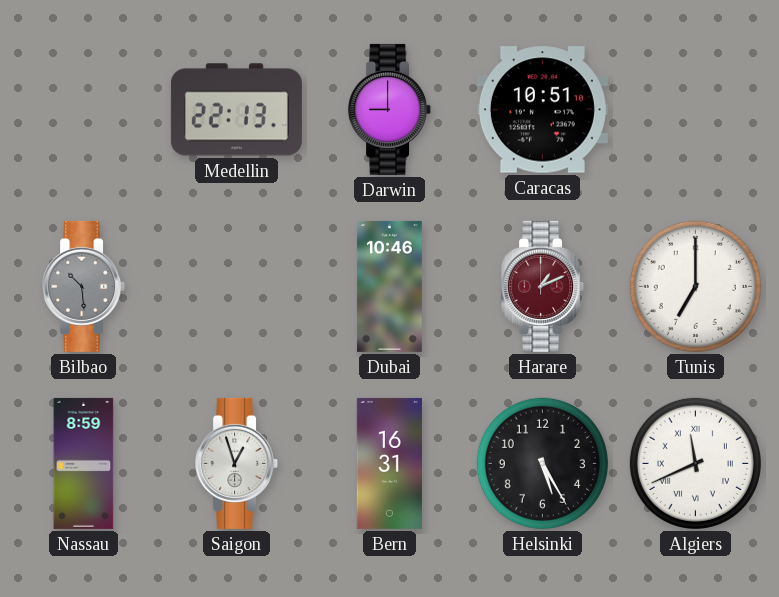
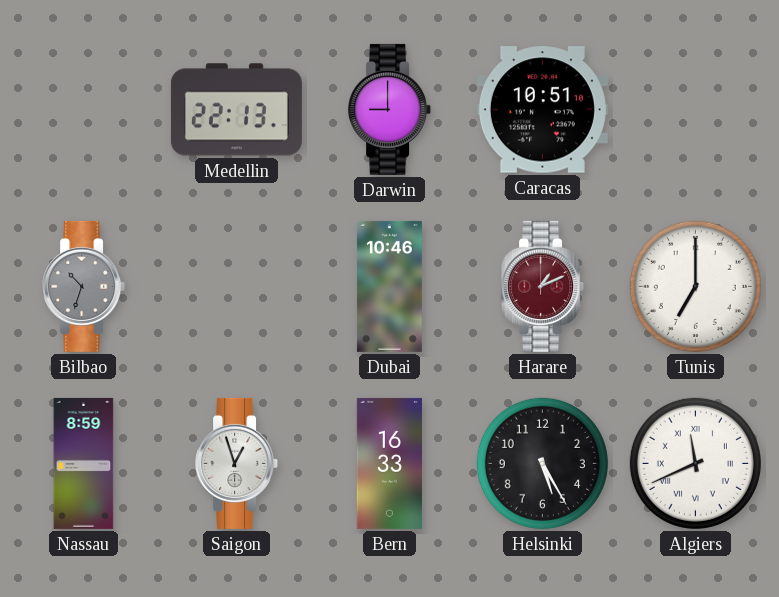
Bilbao: 10:29 -> 10:33 (84, 286)
Bern: 16:31 -> 16:33 (389, 463)
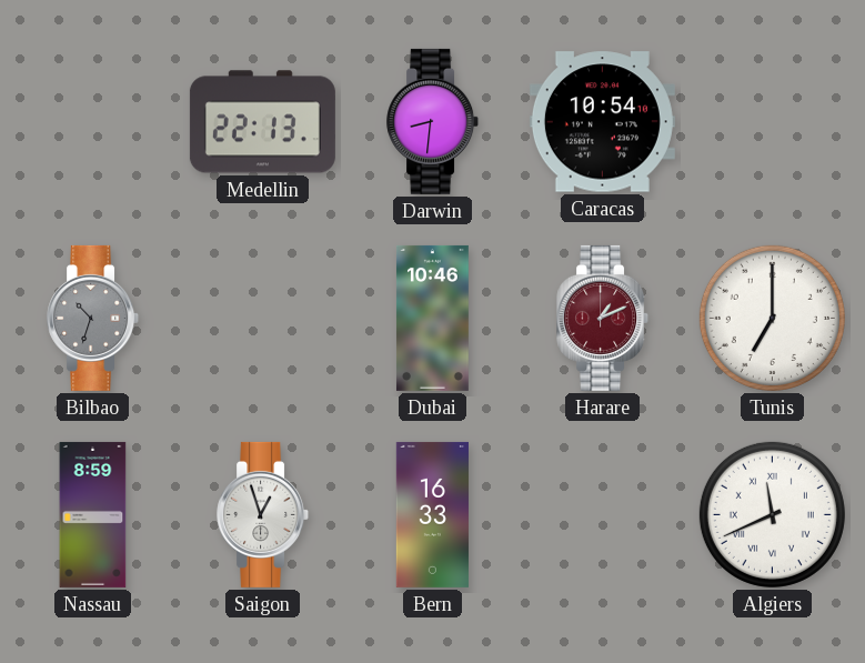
Darwin: 9:00 -> 8:31 (433, 121)
Caracas: 10:51 -> 10:54 (602, 122)
Helsinki: 5:25 -> none (542, 463)
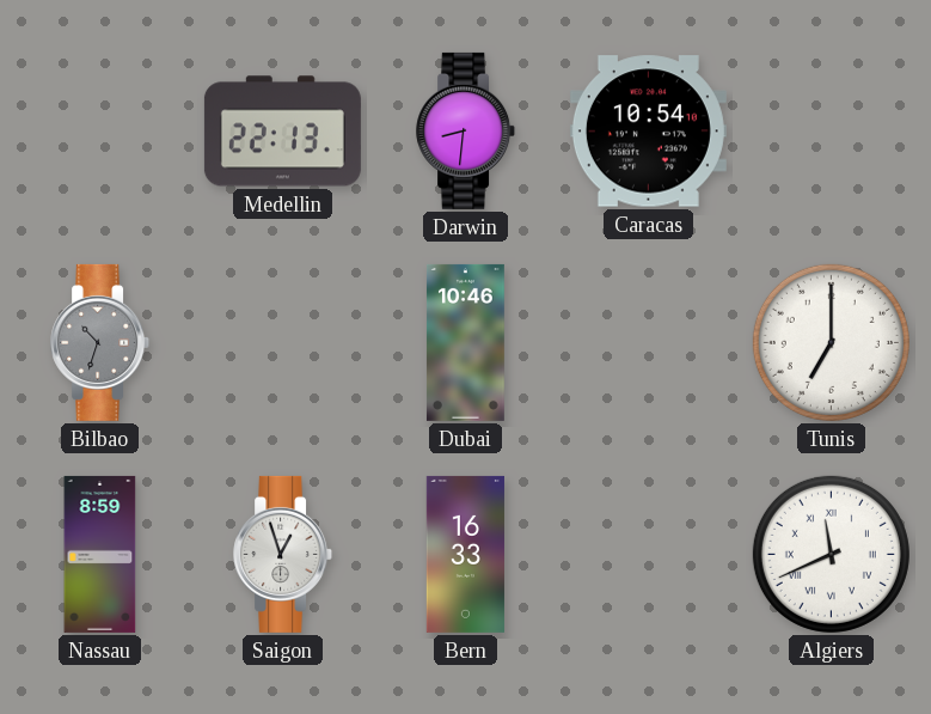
Harare: 1:11 -> none (603, 318)
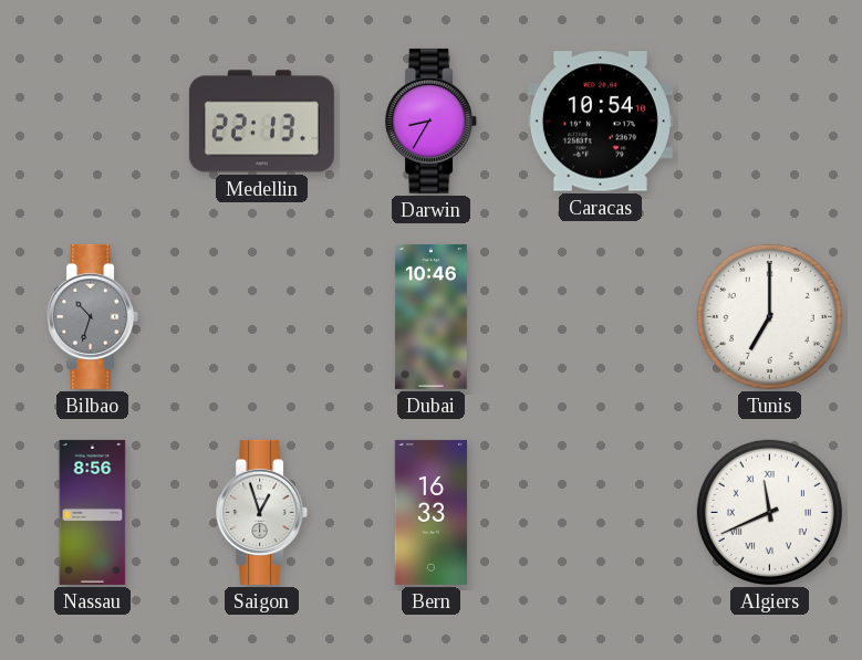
Darwin: 8:31 -> 8:35 (432, 121)
Nassau: 8:59 -> 8:56 (93, 512)
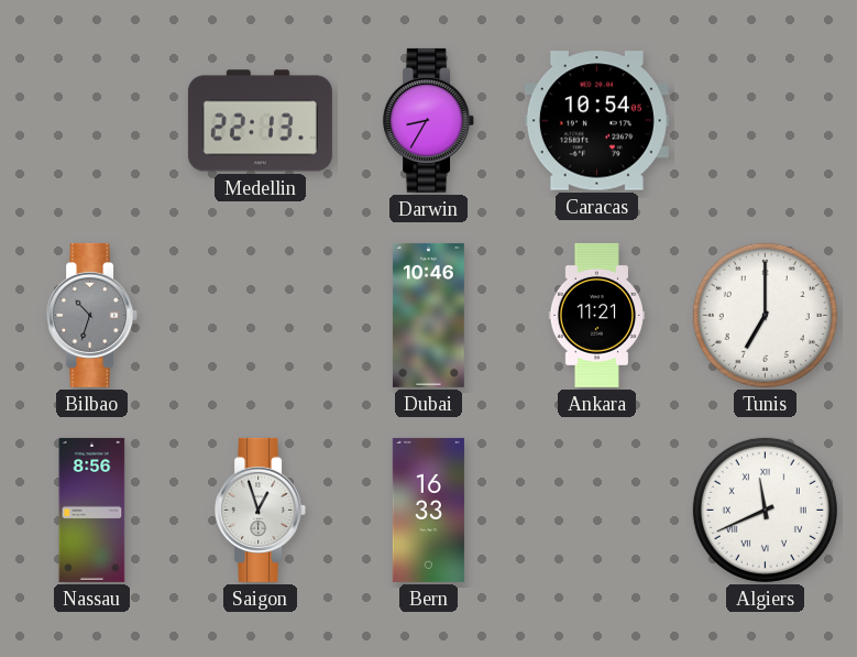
Caracas: 10:54:10 -> 10:54:05 (596, 121)
Ankara: none -> 11:21 (596, 315)
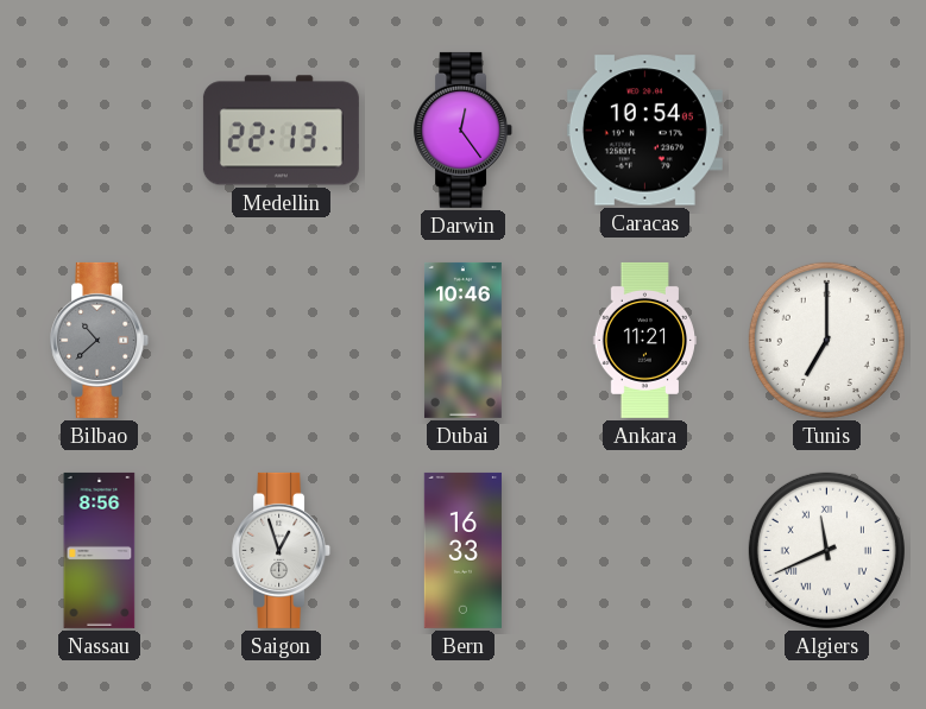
Darwin: 8:35 -> 12:24 (464, 129)
Bilbao: 10:33 -> 10:38 (100, 340)
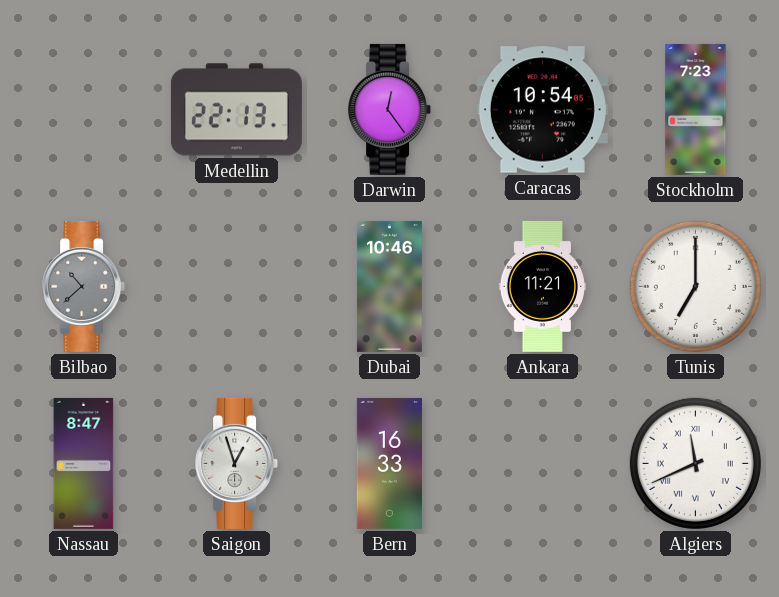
Stockholm: none -> 7:23 (696, 109)
Nassau: 8:56 -> 8:47 (84, 463)
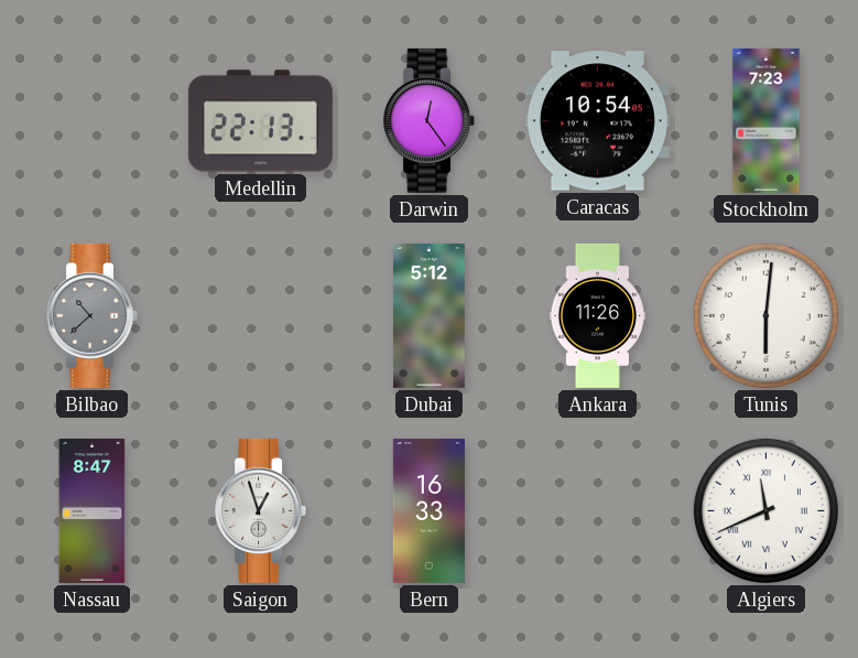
Dubai: 10:46 -> 5:12 (430, 315)
Ankara: 11:21 -> 11:26 (597, 315)
Tunis: 7:00 -> 6:01 (765, 315)
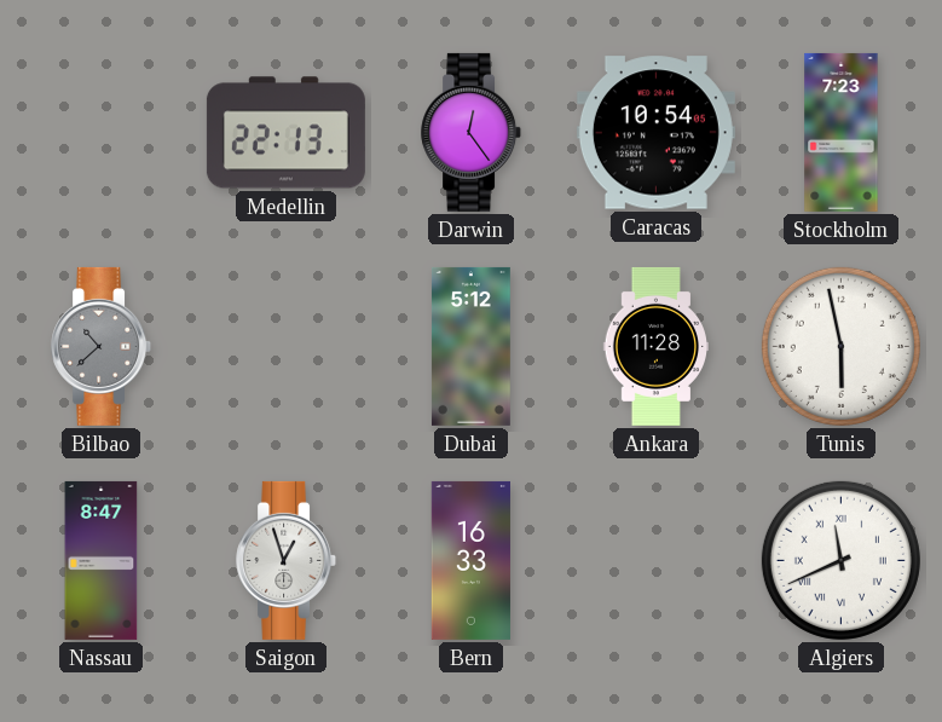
Ankara: 11:26 -> 11:28 (655, 346)
Tunis: 6:01 -> 5:58 (840, 346)
